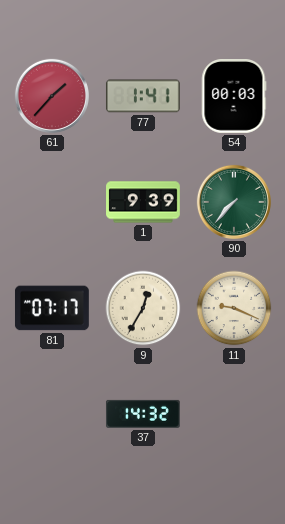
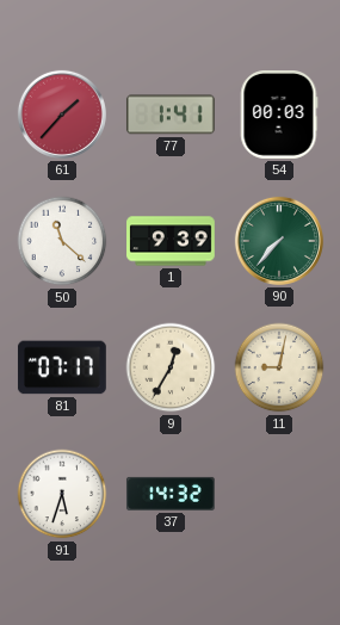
50: none -> 11:22 (62, 241)
11: 9:19 -> 9:02 (279, 367)
91: none -> 5:33 (62, 494)
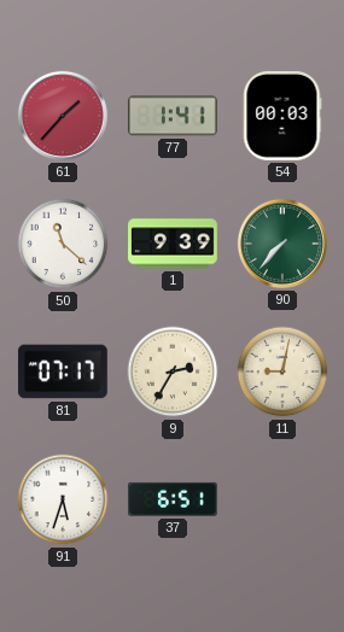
9: 12:35 -> 2:35 (173, 371)
37: 14:32 -> 6:51 (173, 499)
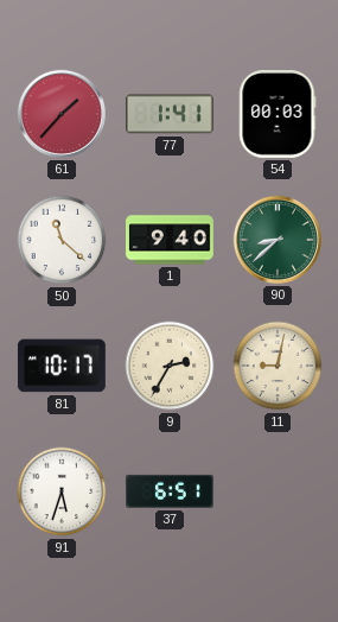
1: 9:39 -> 9:40 (170, 240)
90: 7:37 -> 8:38 (278, 240)
81: 07:17 -> 10:17 (62, 366)
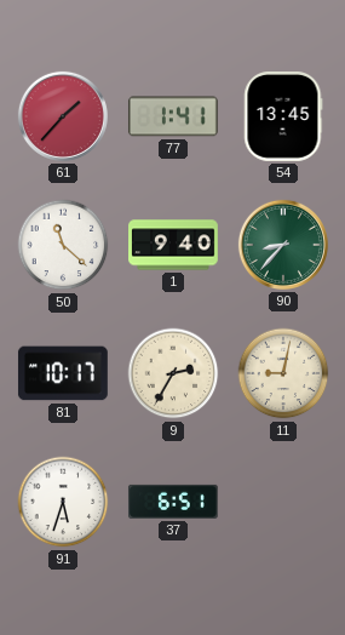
54: 00:03 -> 13:45 (283, 118)
90: 8:38 -> 8:37 (283, 245)
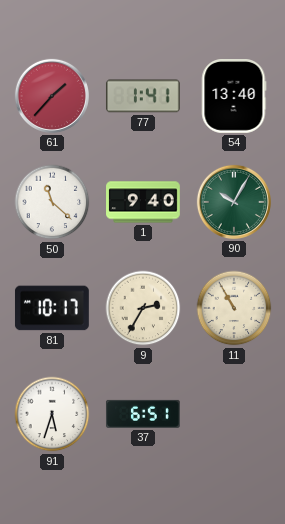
54: 13:45 -> 13:40 (234, 97)
90: 8:37 -> 10:05 (234, 202)
11: 9:02 -> 10:55 (234, 308)
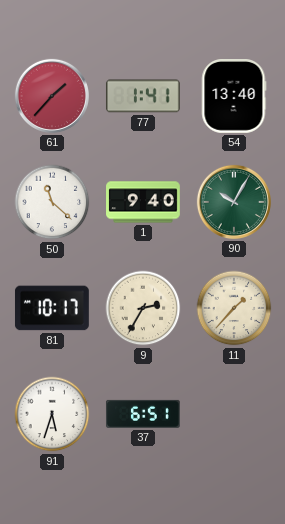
11: 10:55 -> 1:37 (234, 308)
